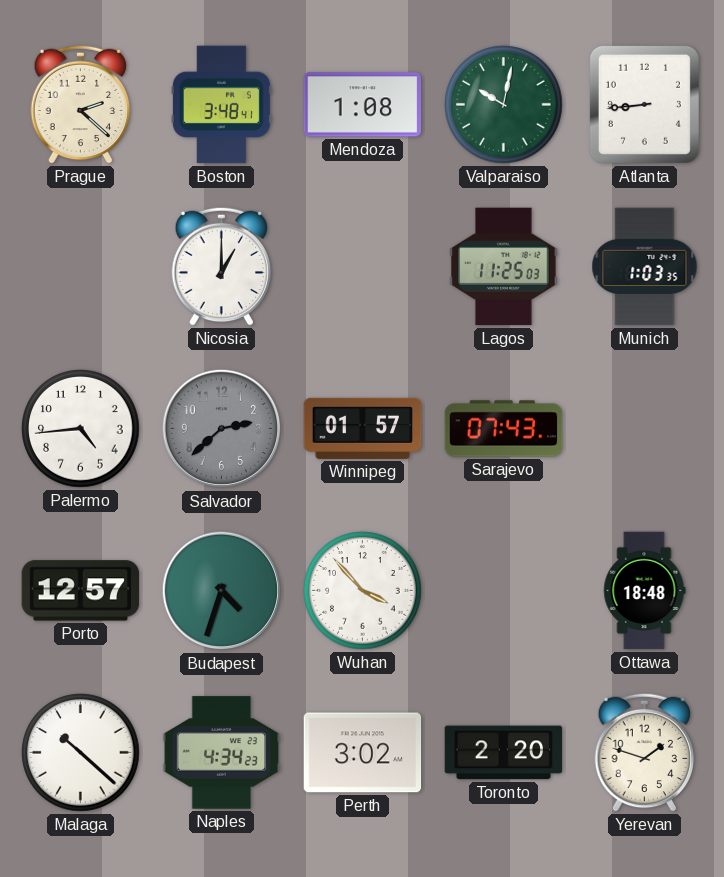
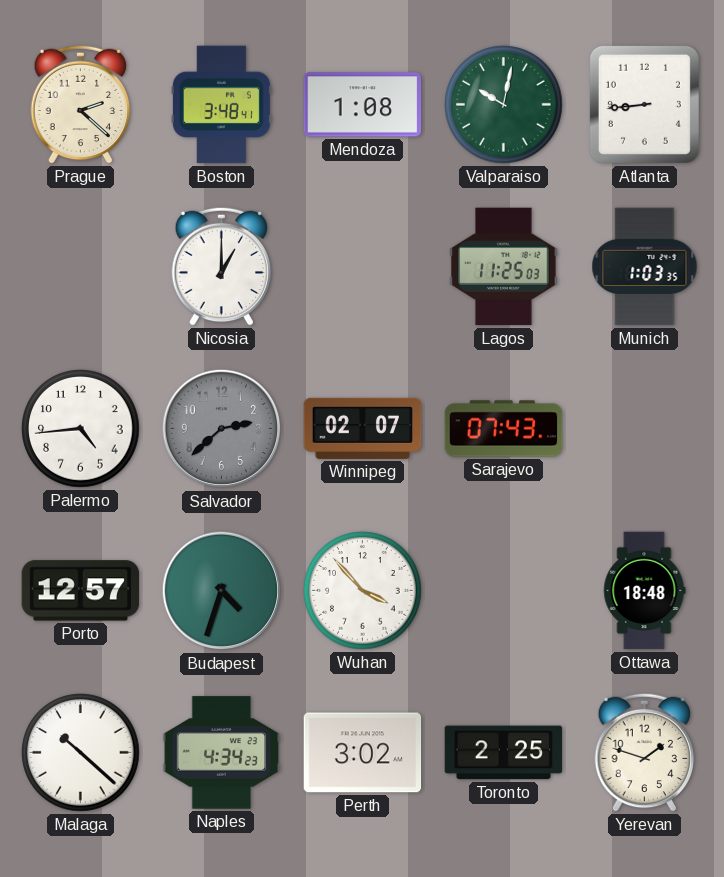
Winnipeg: 01:57 -> 02:07 (363, 428)
Toronto: 2:20 -> 2:25 (504, 753)
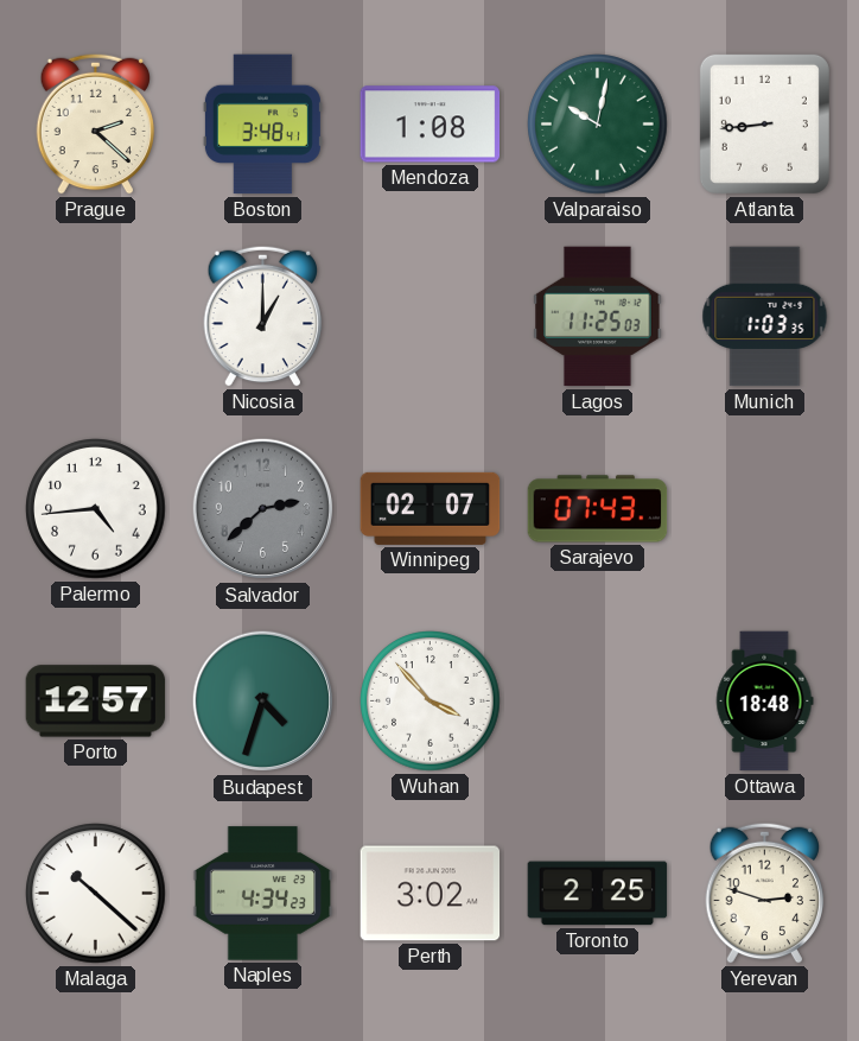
Yerevan: 1:48 -> 2:48 (765, 893)
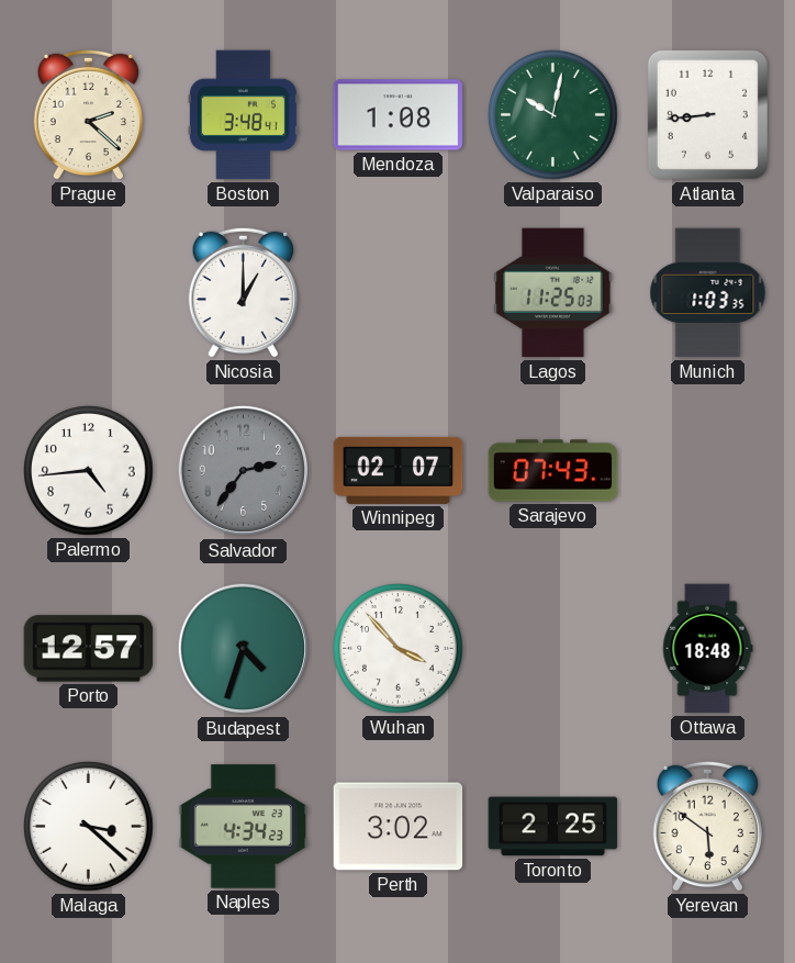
Salvador: 2:38 -> 2:36 (244, 471)
Malaga: 10:22 -> 3:22 (89, 827)
Yerevan: 2:48 -> 5:51 (708, 826)
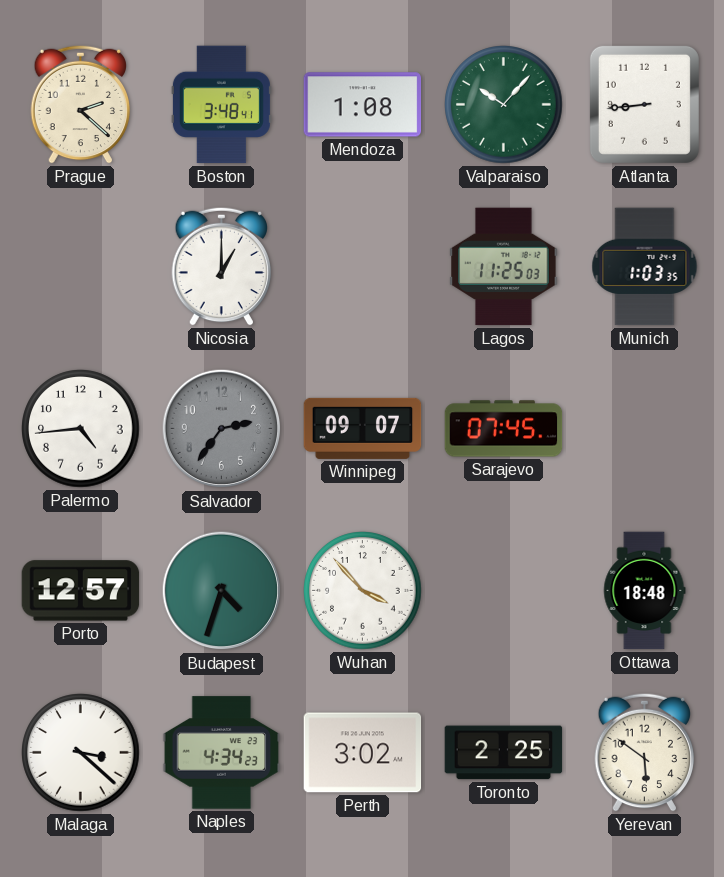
Valparaiso: 10:02 -> 10:07 (504, 105)
Winnipeg: 02:07 -> 09:07 (363, 428)
Sarajevo: 07:43 -> 07:45 (504, 429)
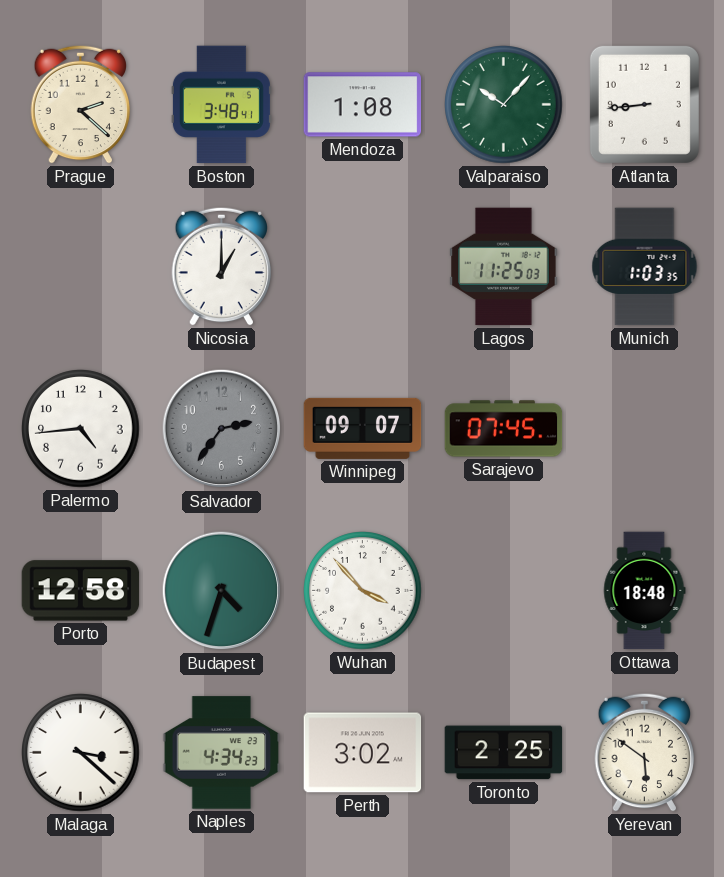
Porto: 12:57 -> 12:58 (81, 591)
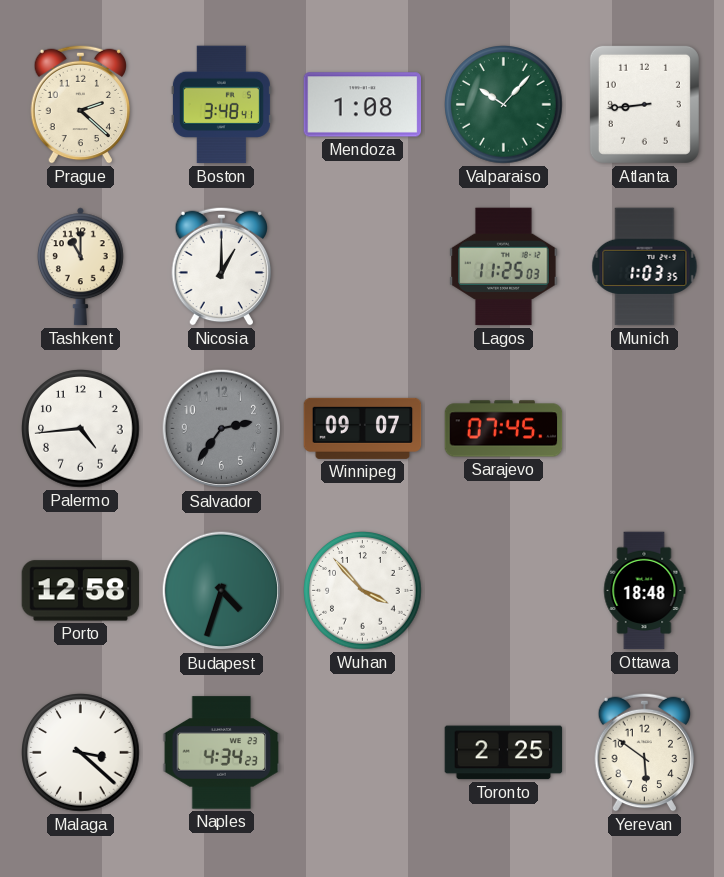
Tashkent: none -> 11:00 (80, 267)
Perth: 3:02 -> none (363, 753)
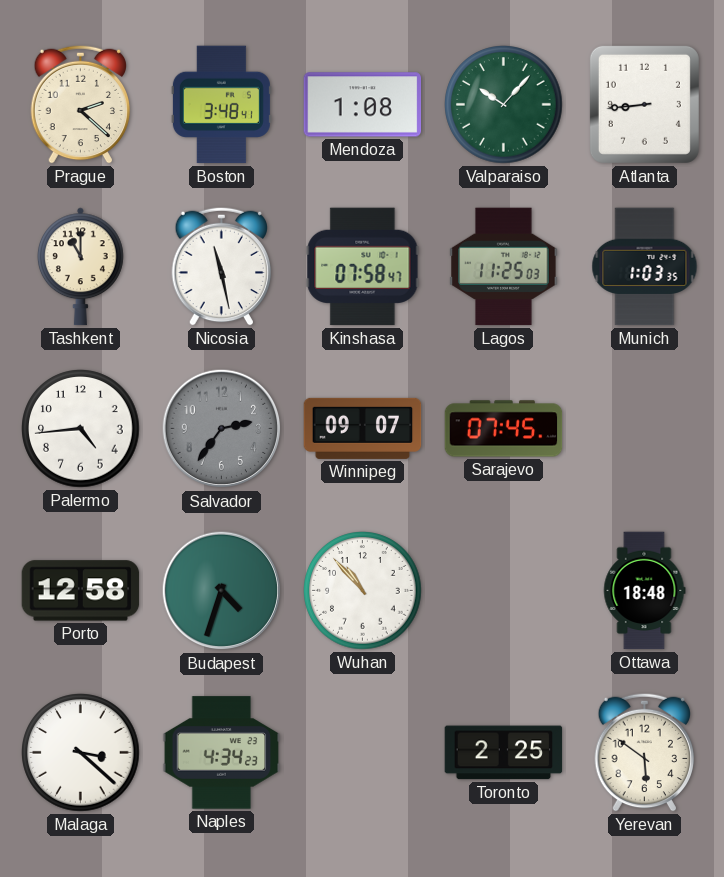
Nicosia: 1:00 -> 11:28 (222, 266)
Kinshasa: none -> 07:58 (363, 267)
Wuhan: 3:53 -> 10:53 (363, 591)
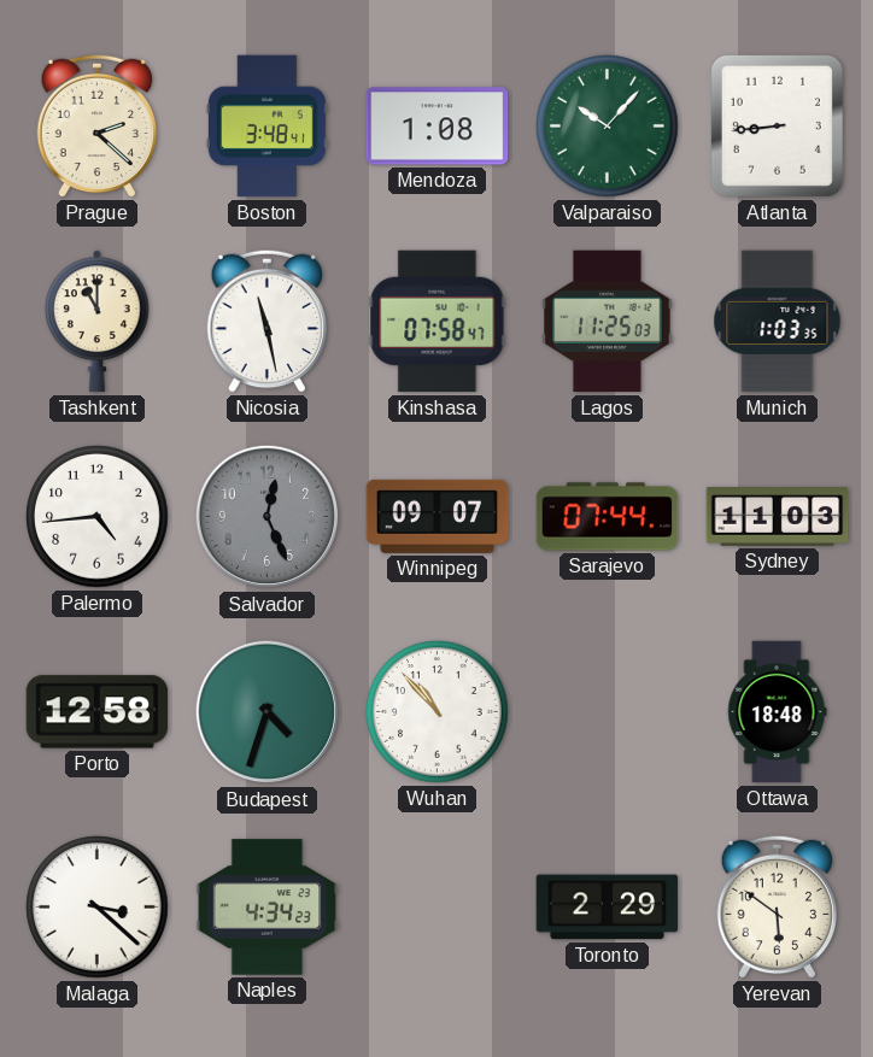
Salvador: 2:36 -> 12:26 (268, 517)
Sarajevo: 07:45 -> 07:44 (608, 517)
Sydney: none -> 11:03 (778, 517)
Toronto: 2:25 -> 2:29 (608, 908)
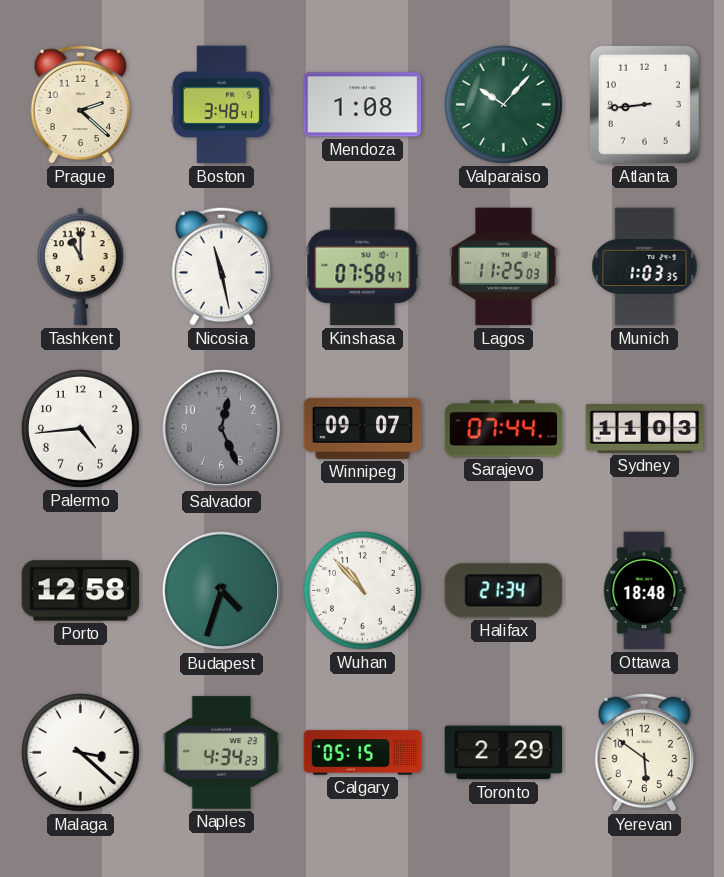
Halifax: none -> 21:34 (503, 591)
Calgary: none -> 05:15 (363, 753)
